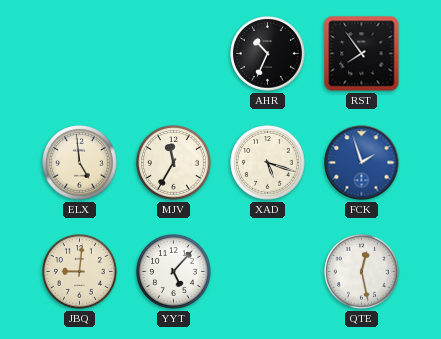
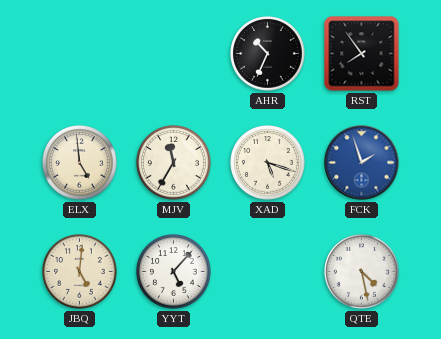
JBQ: 9:01 -> 5:01 (80, 272)
QTE: 12:28 -> 4:28 (362, 272)
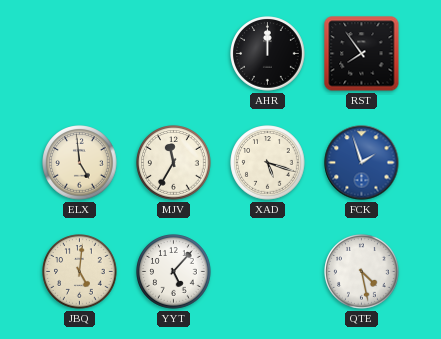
AHR: 10:34 -> 12:00 (268, 54)
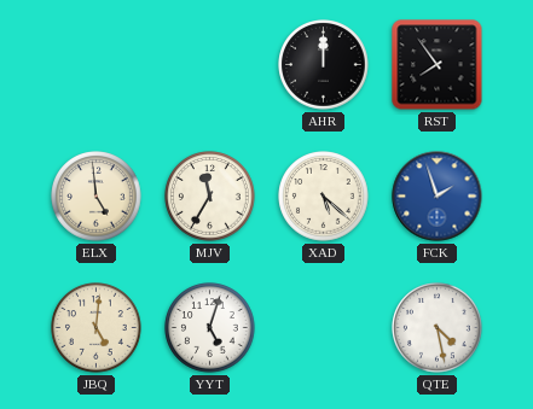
XAD: 5:18 -> 5:22 (324, 197)
YYT: 5:07 -> 5:03 (210, 328)
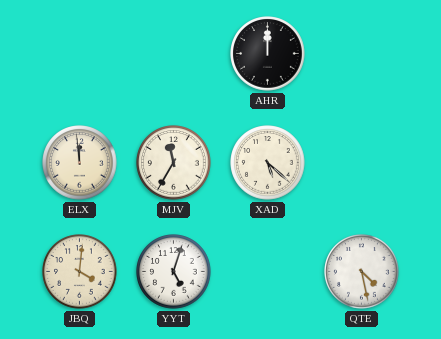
RST: 7:54 -> none (438, 65)
ELX: 4:59 -> 11:59 (80, 163)
FCK: 1:57 -> none (438, 197)
JBQ: 5:01 -> 4:01 (80, 272)
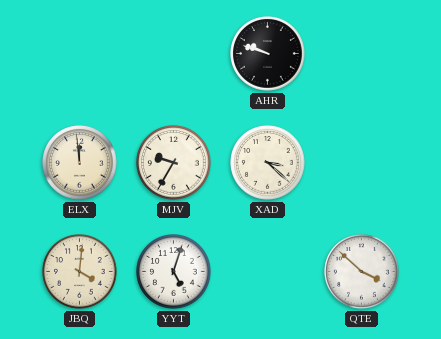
AHR: 12:00 -> 9:48 (268, 54)
MJV: 11:35 -> 9:35 (174, 163)
XAD: 5:22 -> 3:22 (268, 163)
QTE: 4:28 -> 3:52 (362, 272)
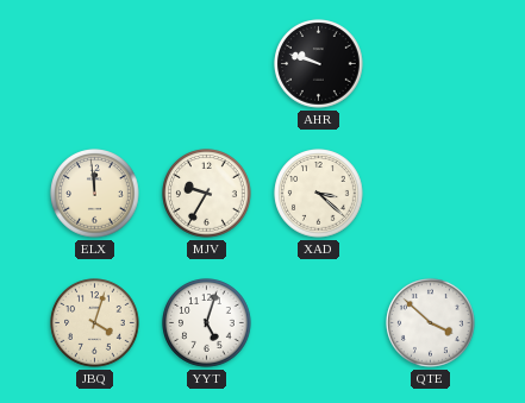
JBQ: 4:01 -> 4:03 (95, 323)
